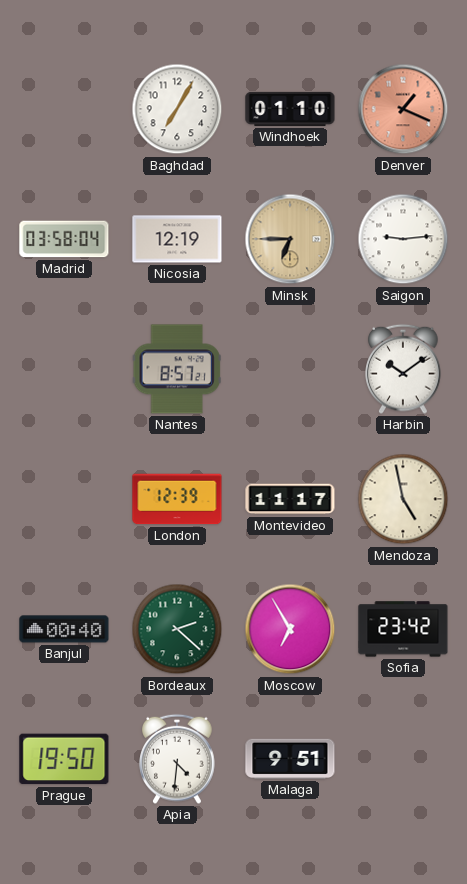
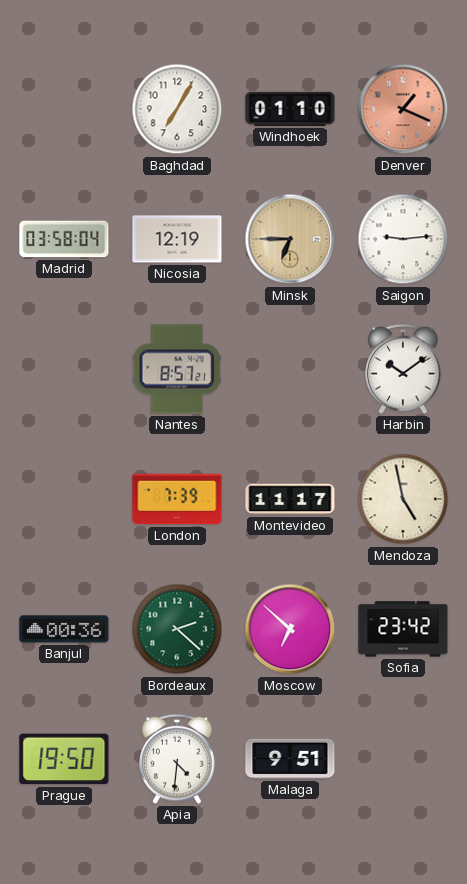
London: 12:39 -> 7:39 (177, 499)
Banjul: 00:40 -> 00:36 (64, 629)
Moscow: 6:55 -> 6:52 (290, 629)
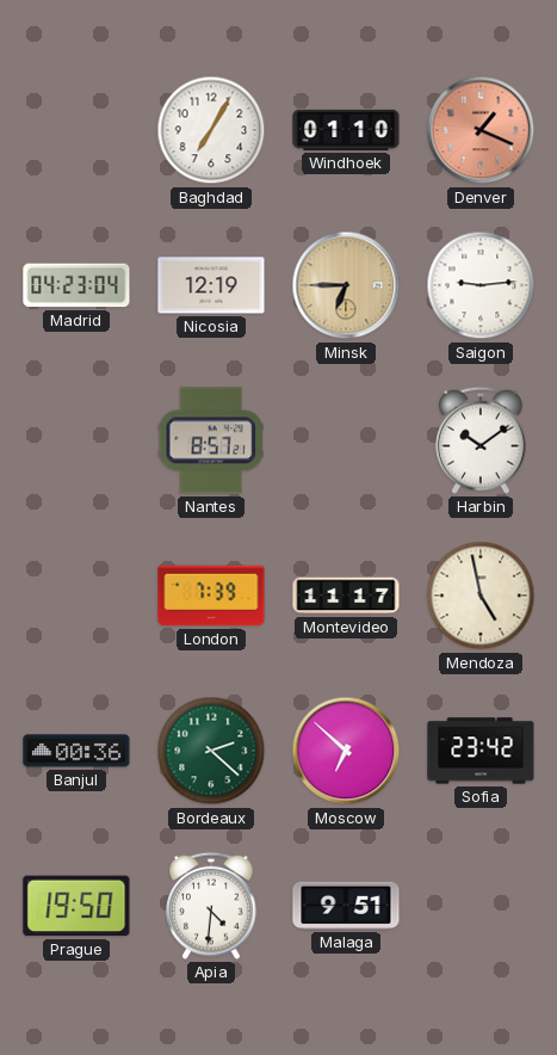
Madrid: 03:58 -> 04:23 (76, 285)
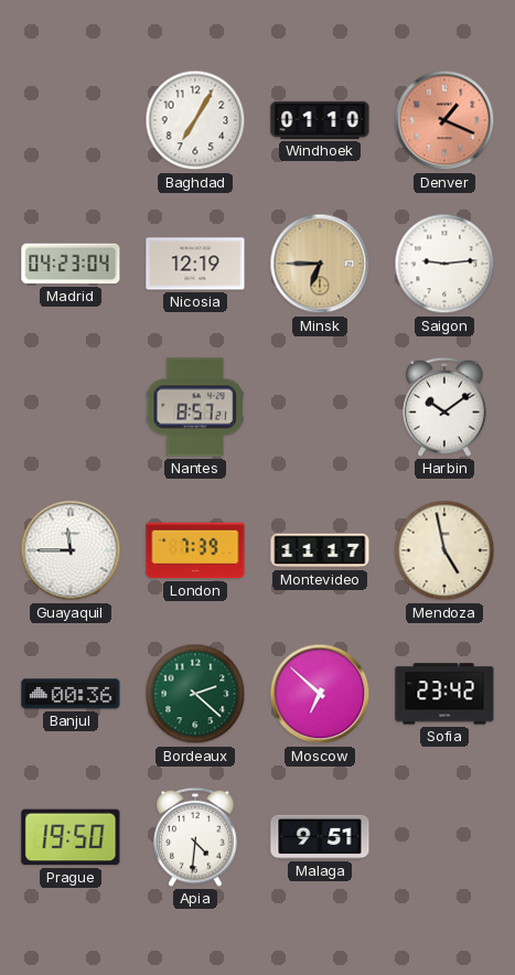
Guayaquil: none -> 11:45 (71, 550)
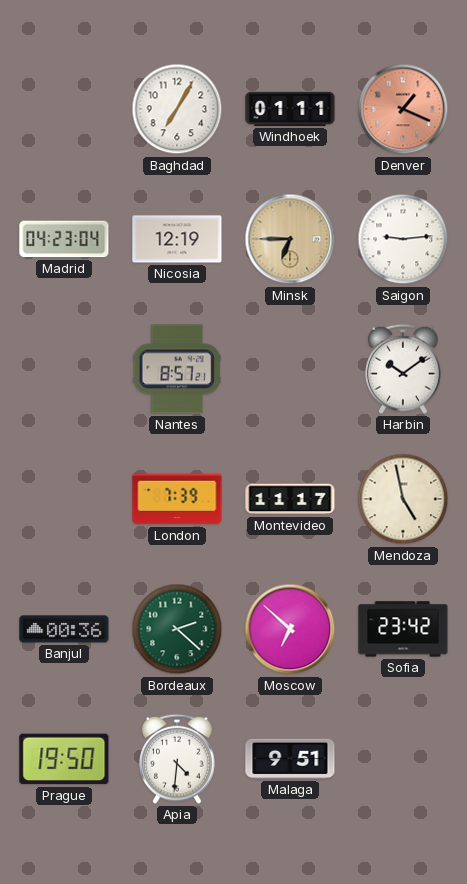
Windhoek: 01:10 -> 01:11 (290, 109)
Guayaquil: 11:45 -> none (71, 550)
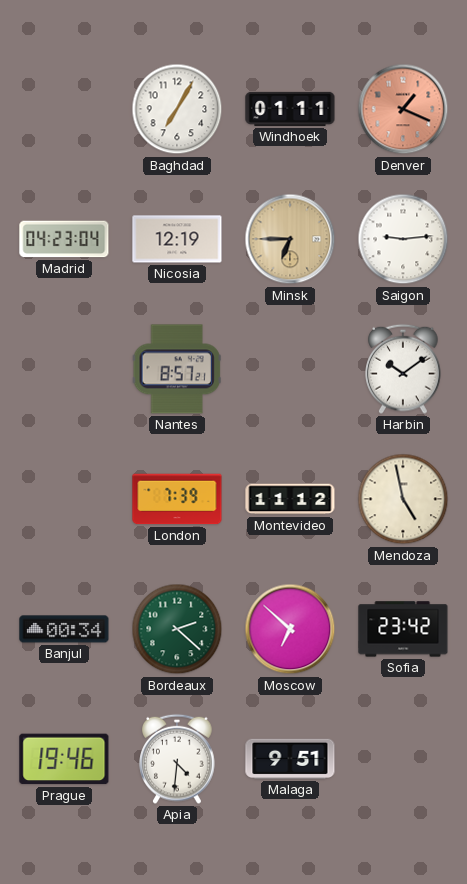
Montevideo: 11:17 -> 11:12 (290, 499)
Banjul: 00:36 -> 00:34 (64, 629)
Prague: 19:50 -> 19:46 (64, 759)
